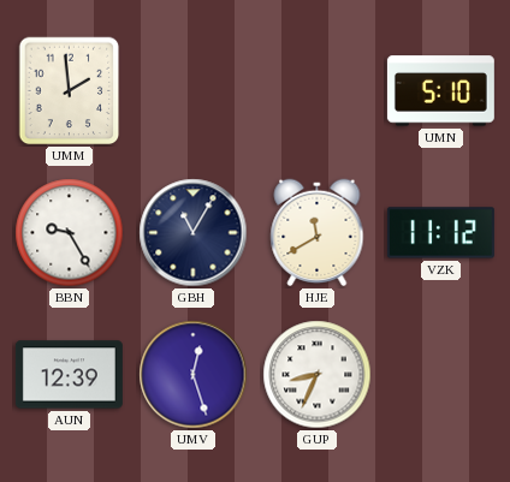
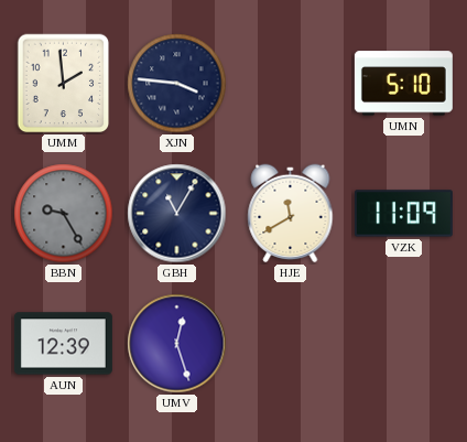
XJN: none -> 3:46 (177, 84)
BBN dial: white -> grey (64, 214)
VZK: 11:12 -> 11:09 (403, 214)
GUP: 8:34 -> none (318, 375)
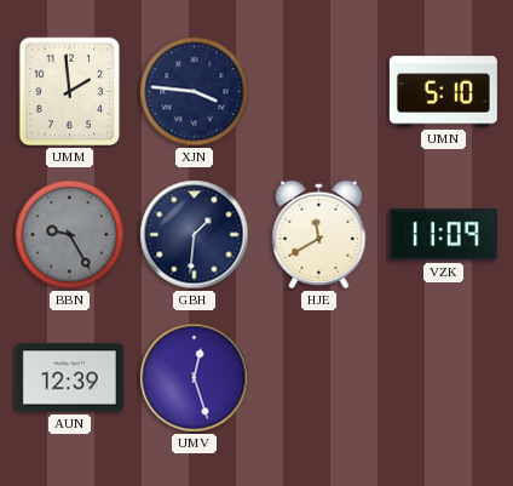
GBH: 11:05 -> 1:31 (195, 235)
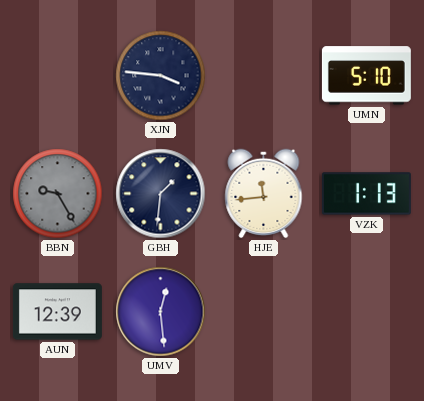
UMM: 1:59 -> none (70, 92)
HJE: 11:40 -> 11:44 (264, 194)
VZK: 11:09 -> 1:13 (366, 194)
UMV: 12:27 -> 12:29 (161, 312)
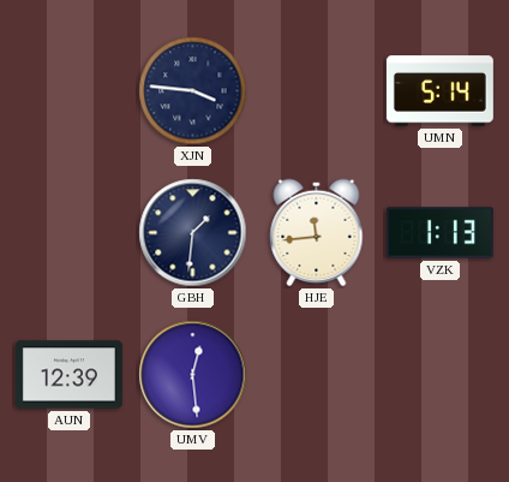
UMN: 5:10 -> 5:14 (439, 91)
BBN: 9:25 -> none (58, 194)
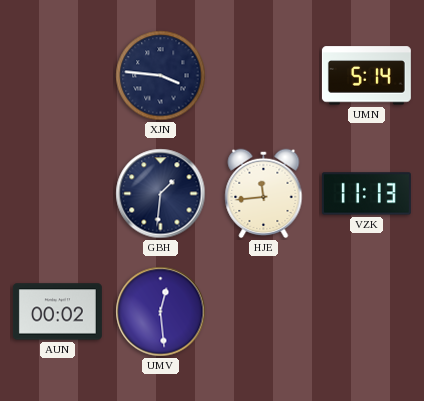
VZK: 1:13 -> 11:13 (366, 194)
AUN: 12:39 -> 00:02 (57, 312)
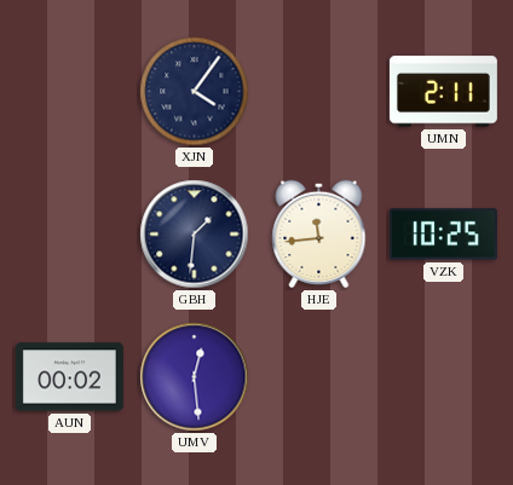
XJN: 3:46 -> 4:06 (195, 92)
UMN: 5:14 -> 2:11 (443, 92)
VZK: 11:13 -> 10:25 (443, 235)
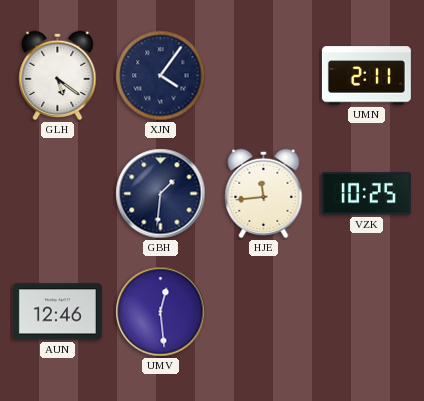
GLH: none -> 5:21 (58, 76)
AUN: 00:02 -> 12:46 (57, 312)
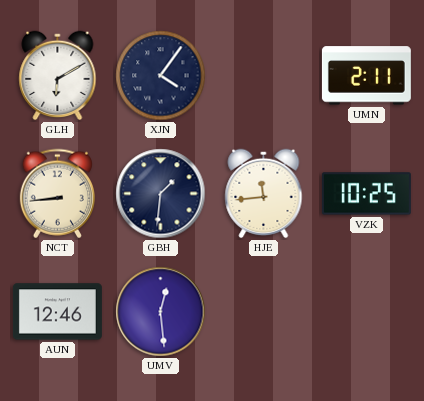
GLH: 5:21 -> 6:10 (58, 76)
NCT: none -> 8:44 (57, 194)
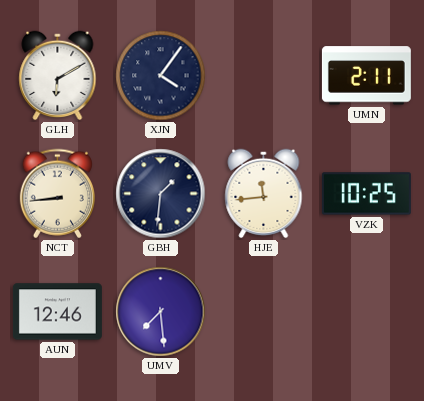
UMV: 12:29 -> 7:29 (161, 312)
